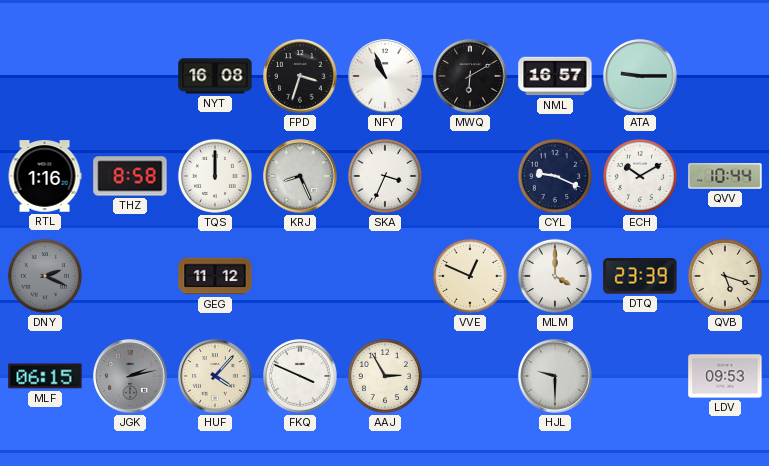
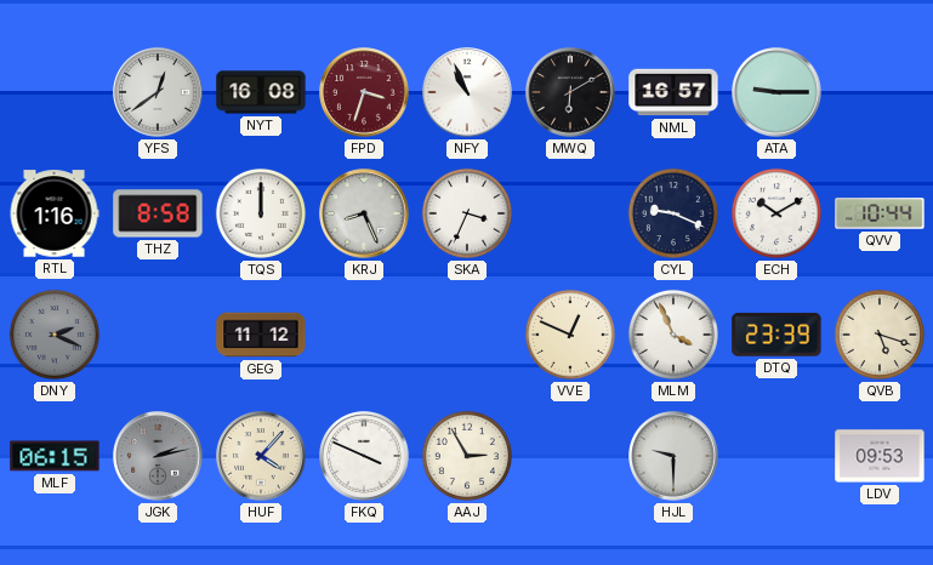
YFS: none -> 12:39 (158, 92)
FPD dial: black -> burgundy (364, 92)
MLM: 4:00 -> 3:56 (673, 335)
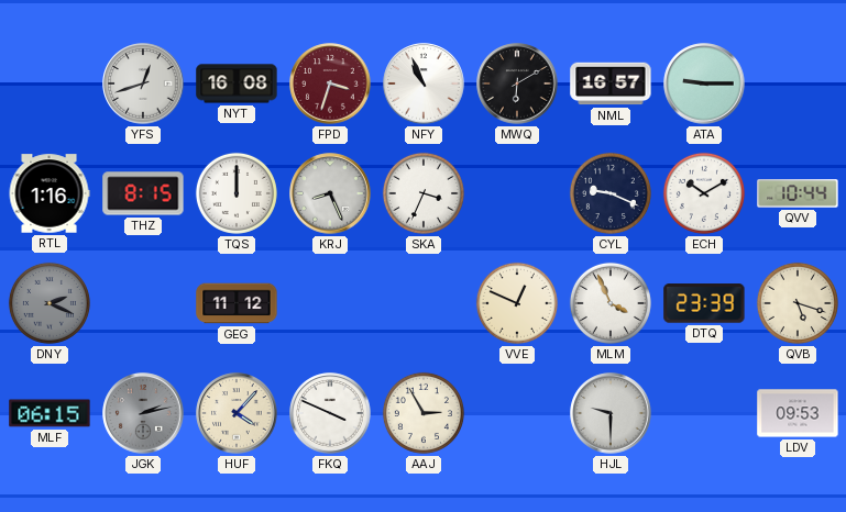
YFS: 12:39 -> 12:42 (143, 84)
THZ: 8:58 -> 8:15 (143, 193)
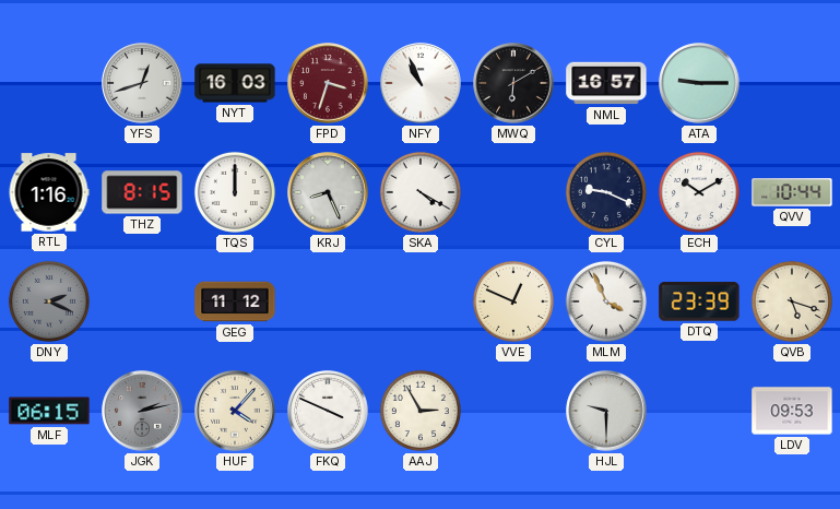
NYT: 16:08 -> 16:03 (235, 83)
SKA: 3:34 -> 4:20 (421, 192)
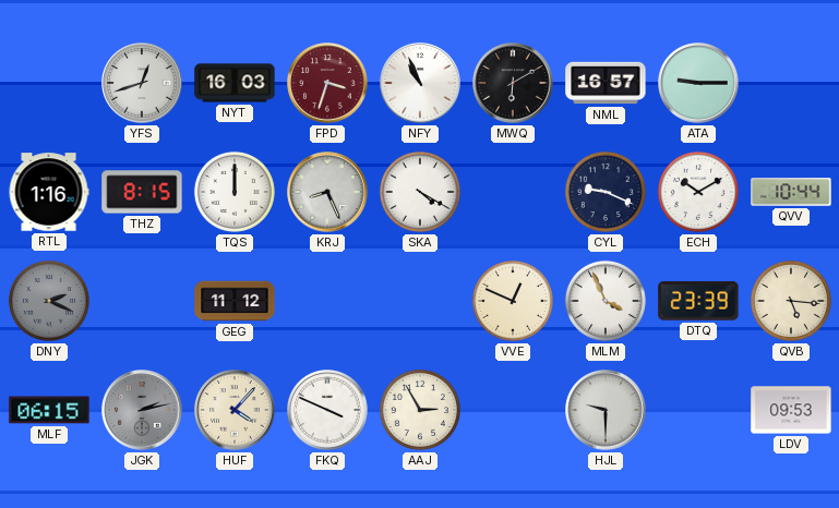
QVB: 5:18 -> 5:16 (791, 301)
